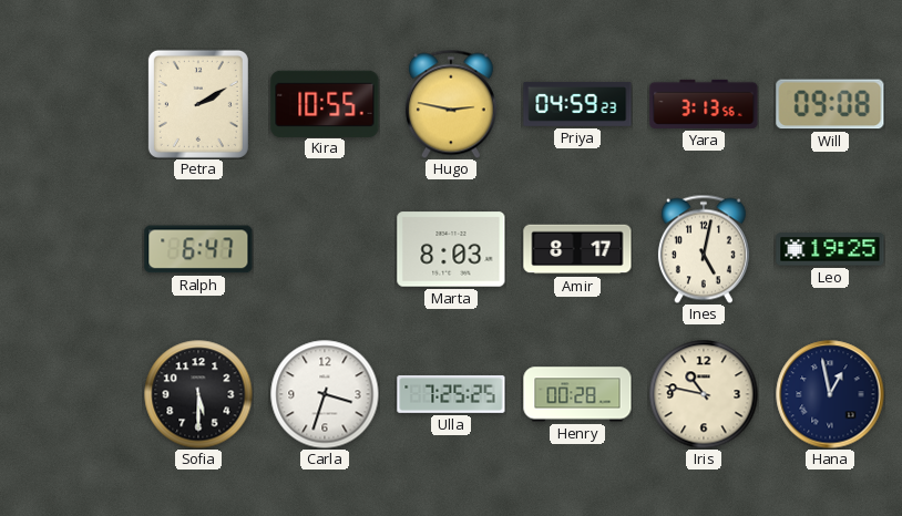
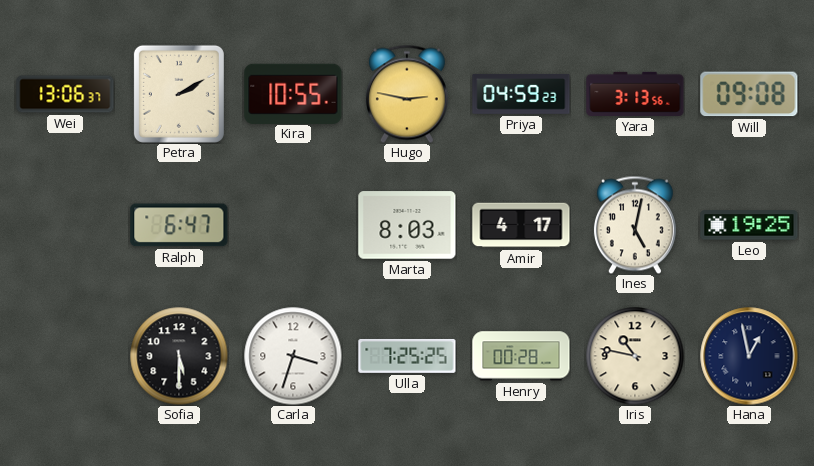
Wei: none -> 13:06 (65, 94)
Amir: 8:17 -> 4:17 (521, 225)
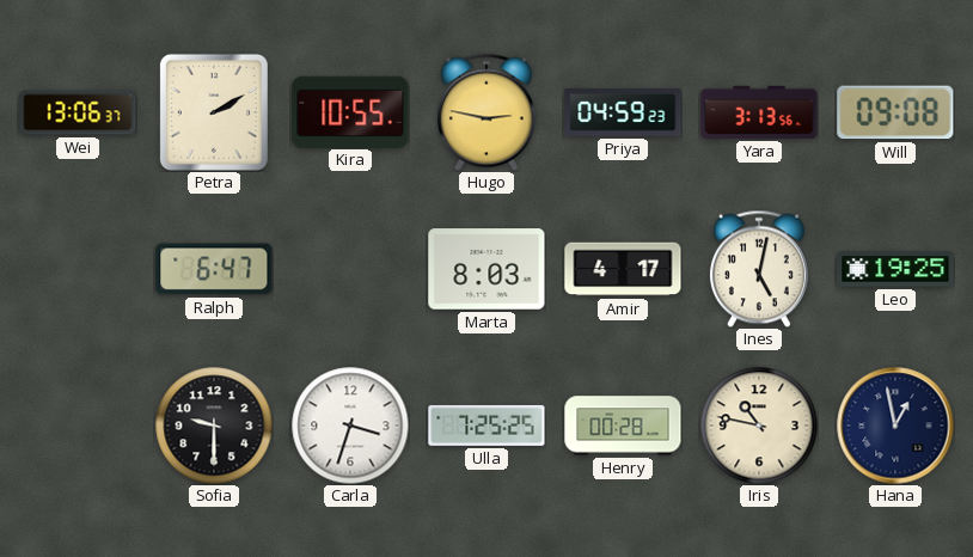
Sofia: 5:30 -> 9:30 (214, 426)
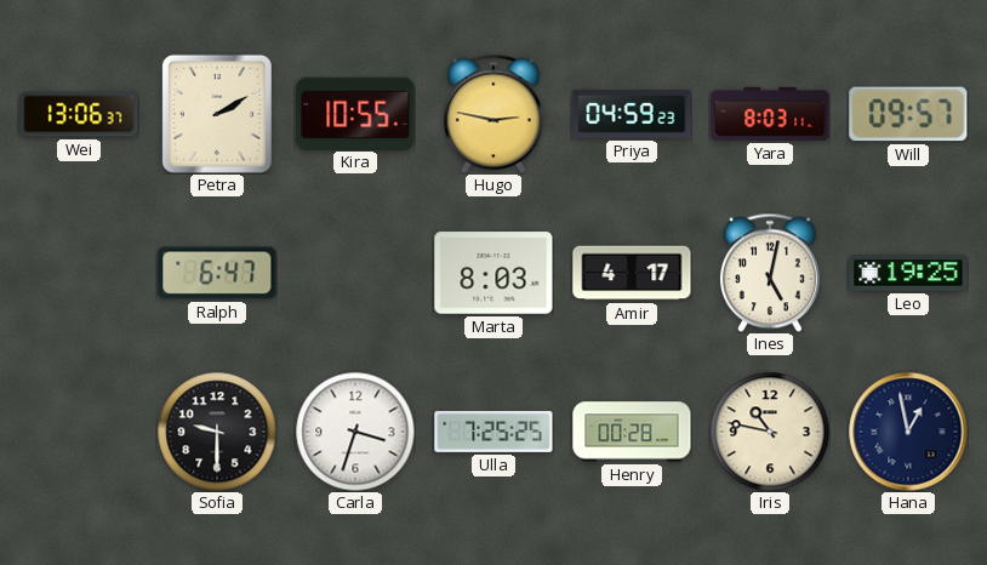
Yara: 3:13 -> 8:03 (770, 114)
Will: 09:08 -> 09:57 (908, 114)
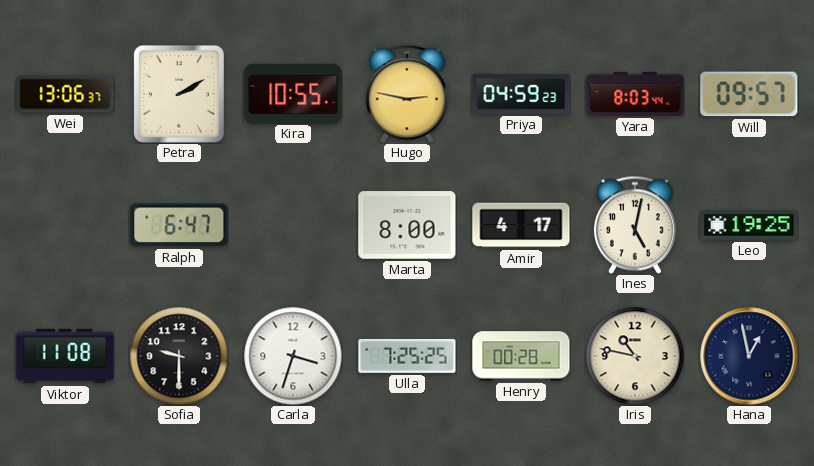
Yara: 8:03:11 -> 8:03:44 (635, 94)
Marta: 8:03 -> 8:00 (407, 225)
Viktor: none -> 11:08 (65, 356)
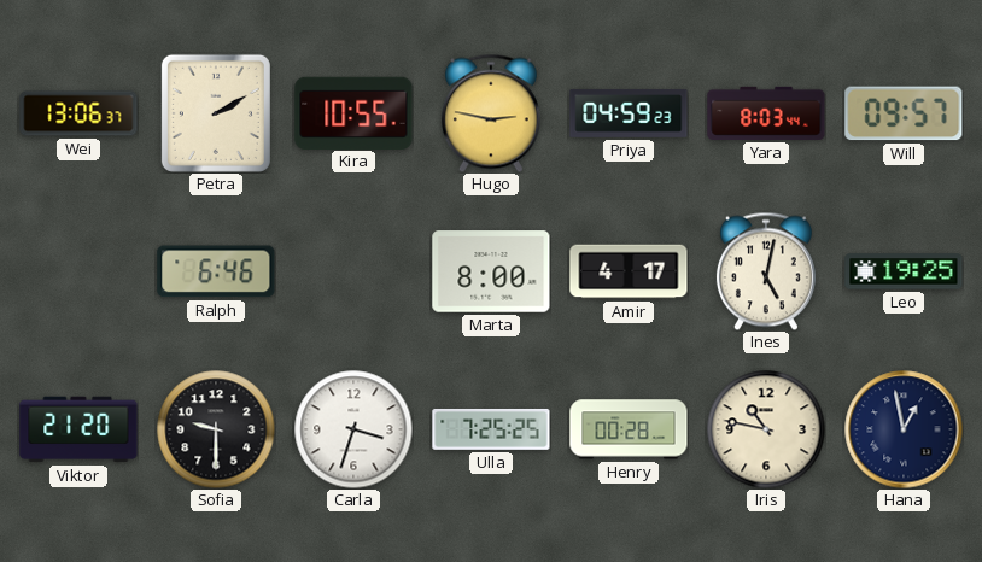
Ralph: 6:47 -> 6:46 (216, 271)
Viktor: 11:08 -> 21:20 (78, 429)
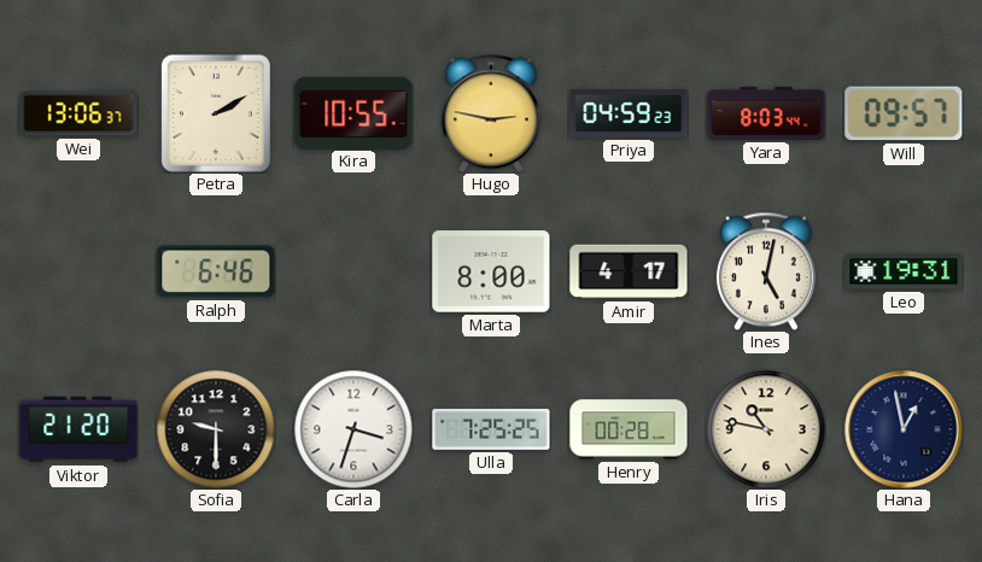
Leo: 19:25 -> 19:31 (904, 271)
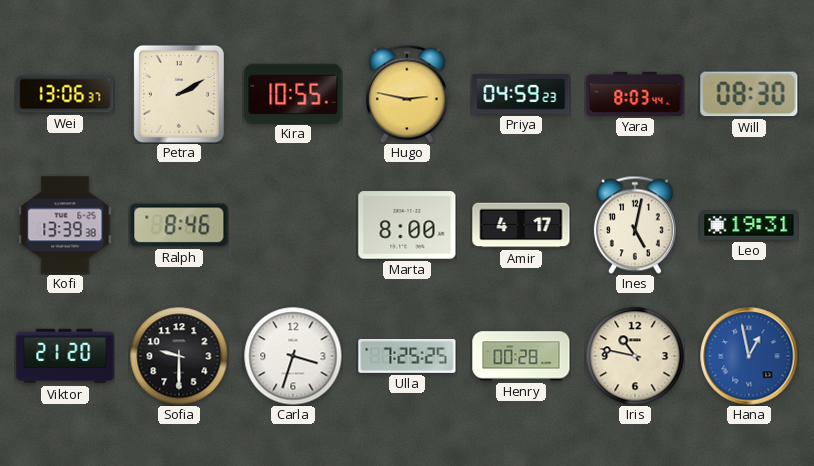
Will: 09:57 -> 08:30 (749, 94)
Kofi: none -> 13:39 (65, 225)
Ralph: 6:46 -> 8:46 (179, 225)
Hana dial: navy -> blue (749, 356)
